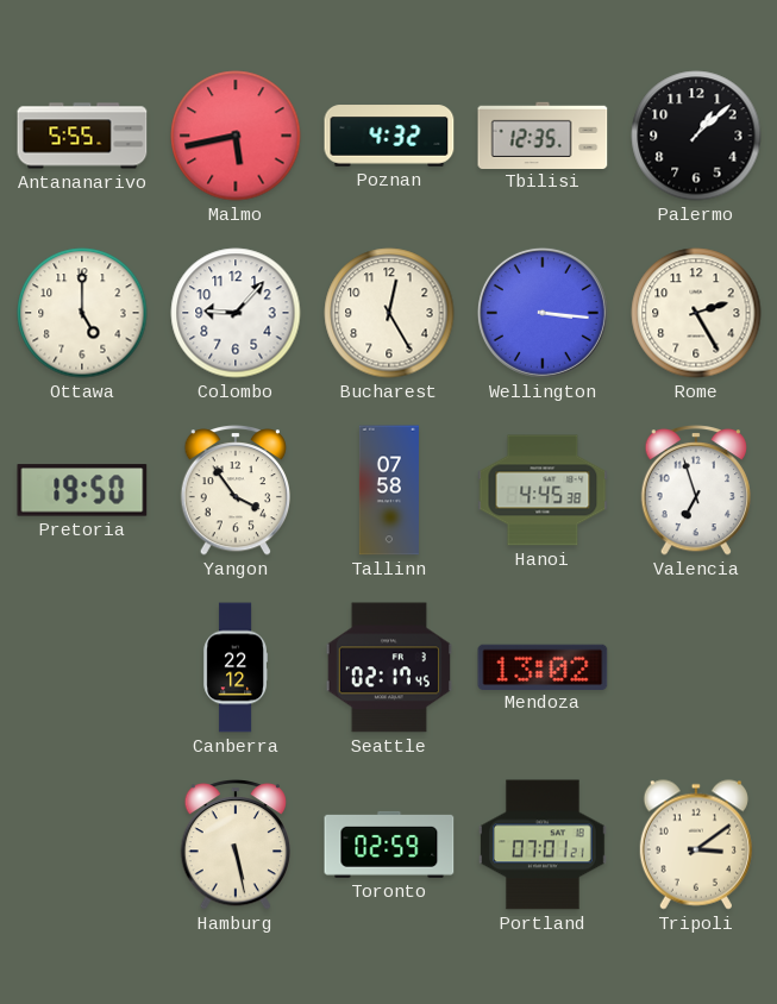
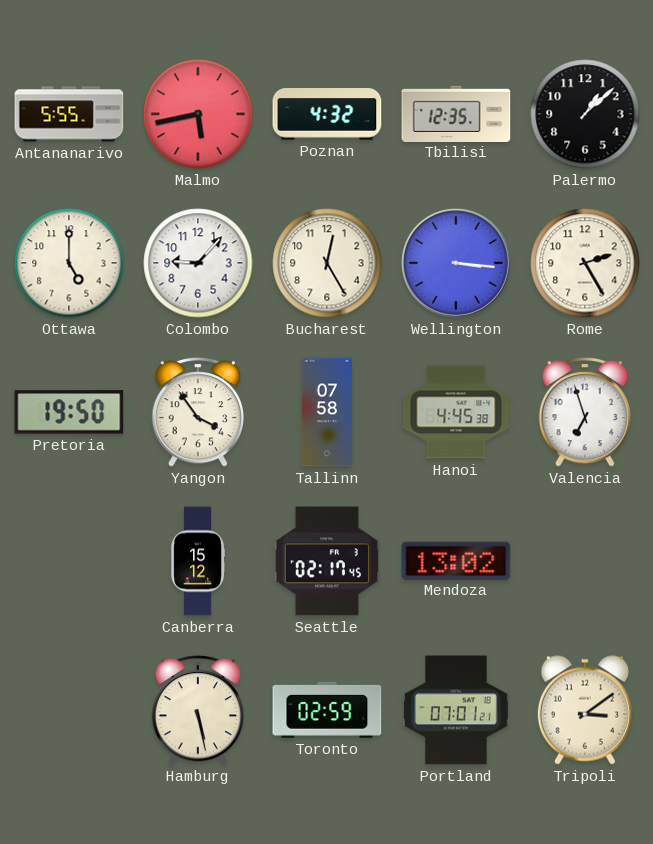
Canberra: 22:12 -> 15:12 (198, 561)
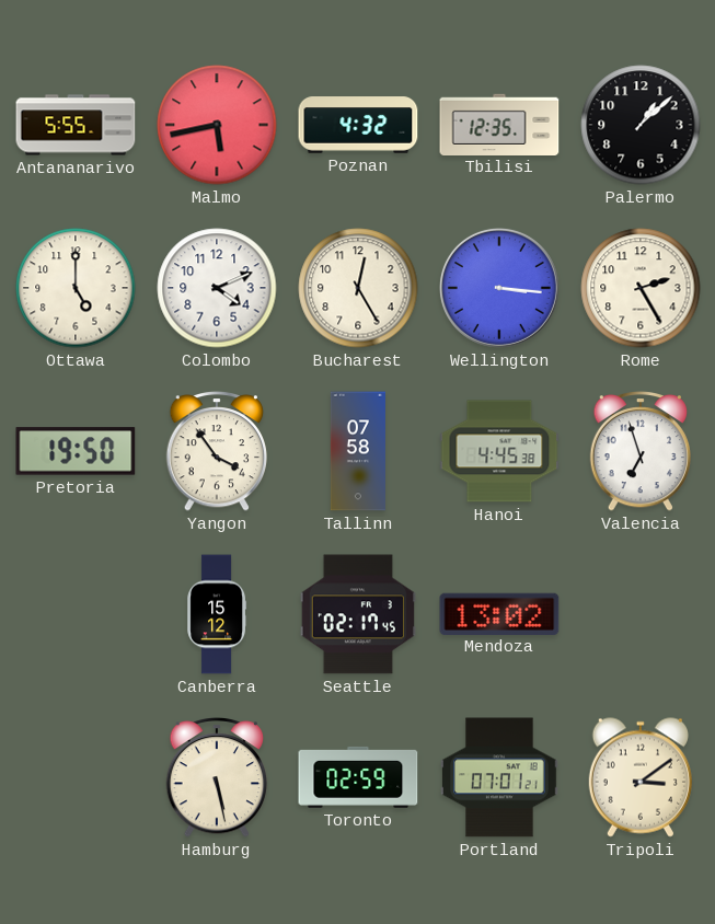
Colombo: 9:07 -> 4:11 (217, 288)
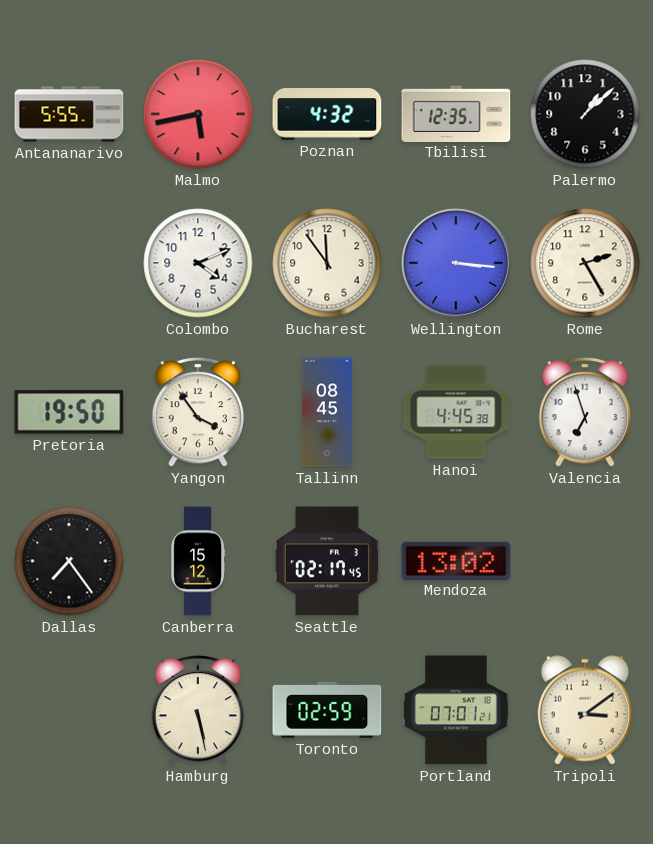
Ottawa: 5:00 -> none (76, 288)
Bucharest: 12:25 -> 11:54 (327, 263)
Tallinn: 07:58 -> 08:45 (327, 412)
Dallas: none -> 7:24 (69, 561)
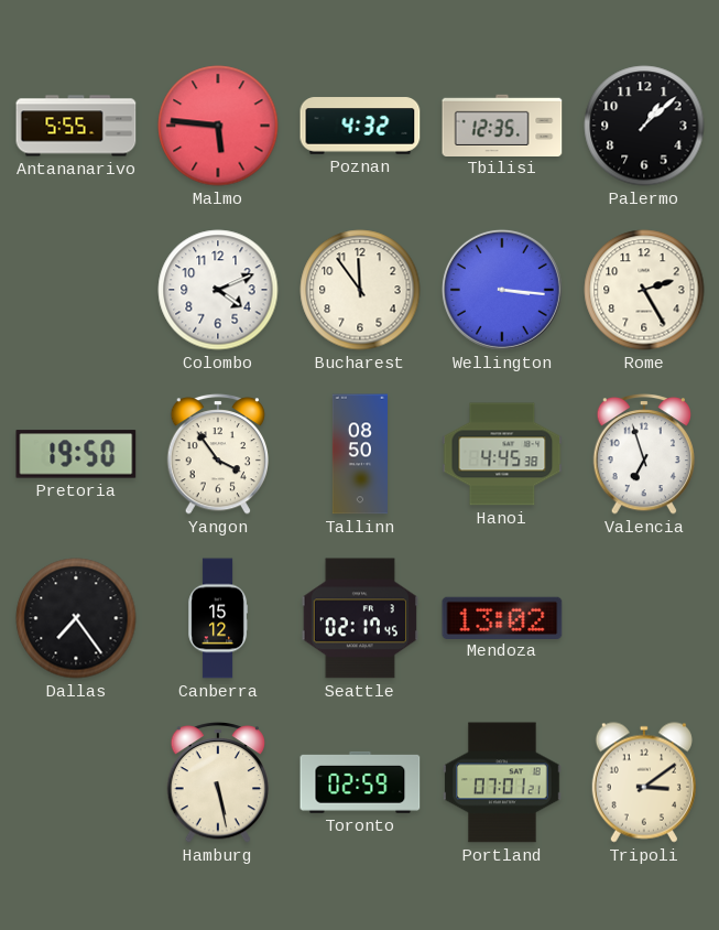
Malmo: 5:43 -> 5:46 (218, 126)
Tallinn: 08:45 -> 08:50 (360, 454)
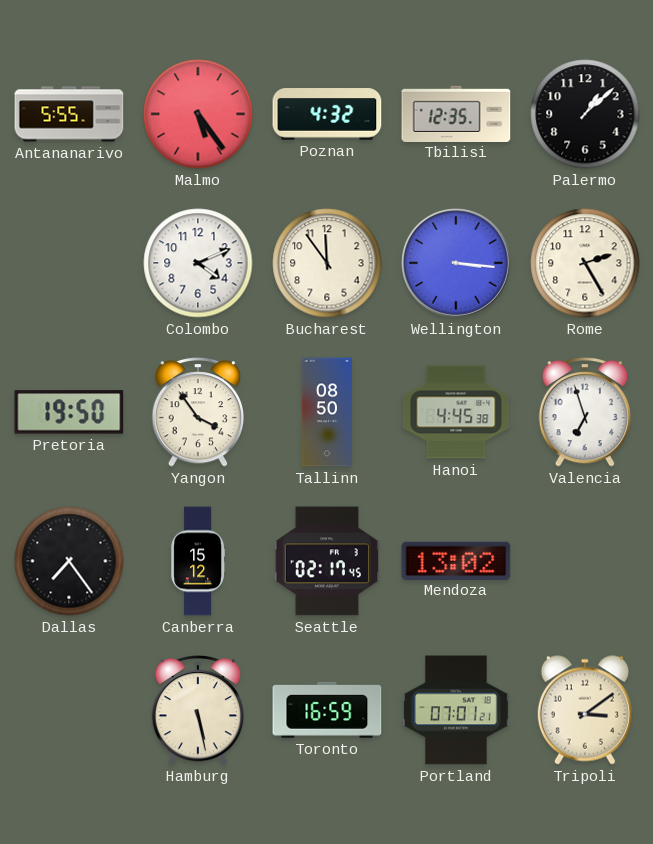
Malmo: 5:46 -> 5:24 (198, 114)
Toronto: 02:59 -> 16:59 (327, 710)
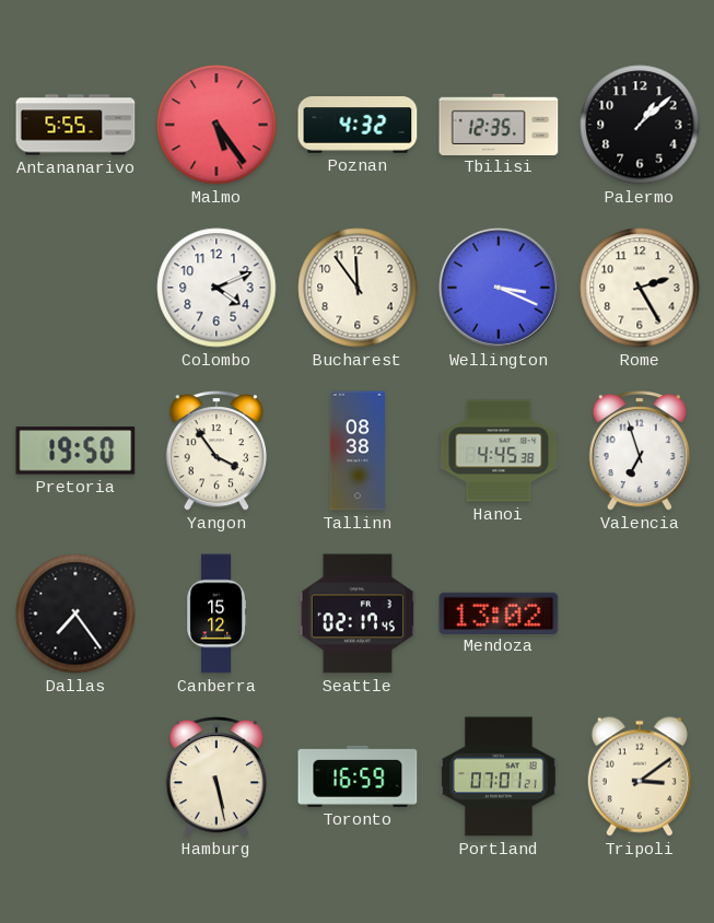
Wellington: 3:16 -> 3:19 (499, 288)
Tallinn: 08:50 -> 08:38 (358, 451)
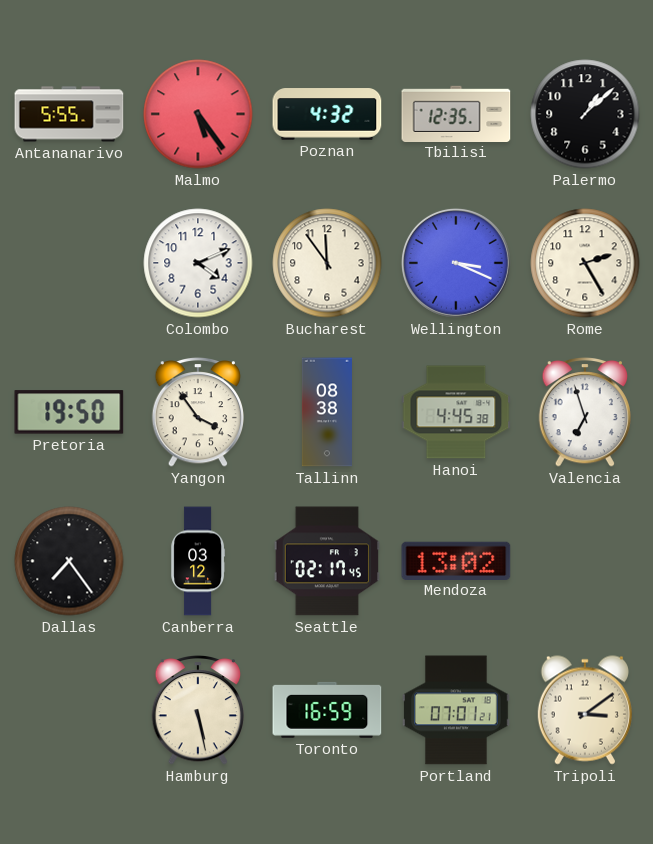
Canberra: 15:12 -> 03:12 (198, 561)
